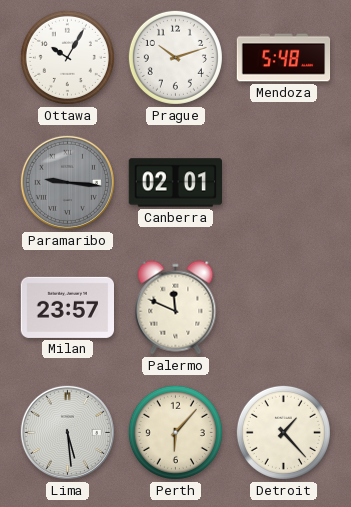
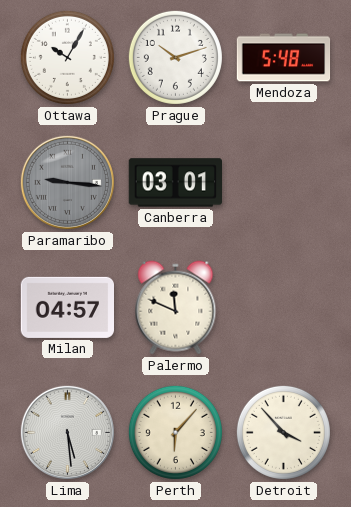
Canberra: 02:01 -> 03:01 (176, 183)
Milan: 23:57 -> 04:57 (68, 307)
Detroit: 1:23 -> 3:53 (283, 432)
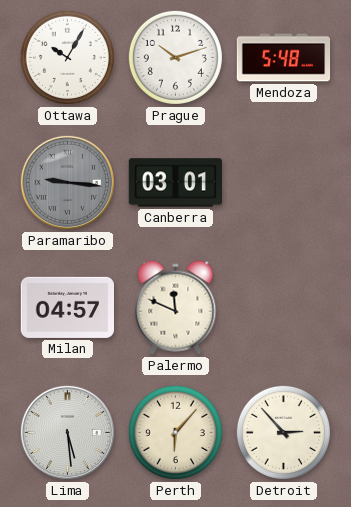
Detroit: 3:53 -> 2:53 (283, 432)
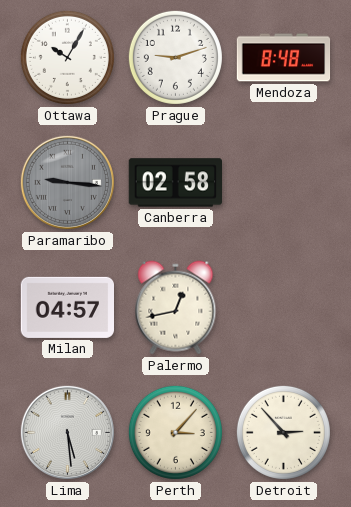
Prague: 10:12 -> 9:12 (175, 57)
Mendoza: 5:48 -> 8:48 (284, 58)
Canberra: 03:01 -> 02:58 (176, 183)
Palermo: 11:49 -> 12:43 (176, 308)
Perth: 6:07 -> 3:07 (175, 432)
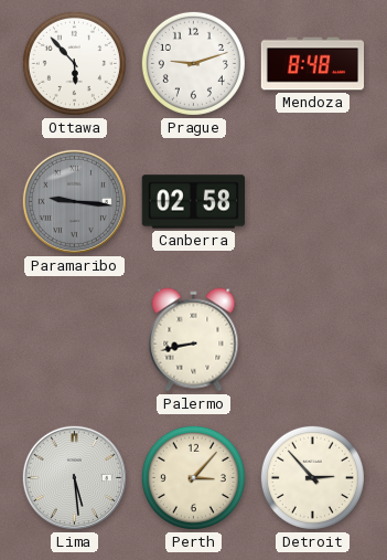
Ottawa: 10:05 -> 5:53 (74, 63)
Milan: 04:57 -> none (68, 307)
Palermo: 12:43 -> 8:43 (194, 340)
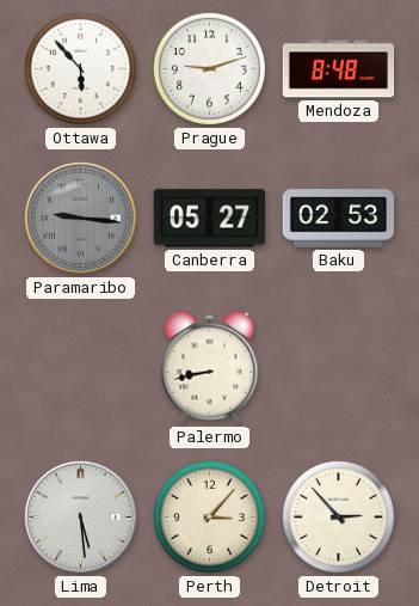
Canberra: 02:58 -> 05:27 (210, 219)
Baku: none -> 02:53 (339, 219)
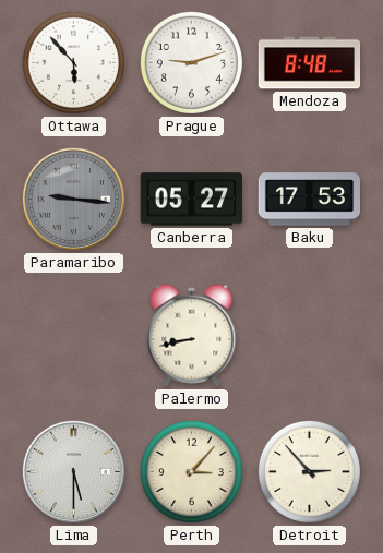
Baku: 02:53 -> 17:53 (310, 200)
Lima: 5:29 -> 5:30 (73, 471)
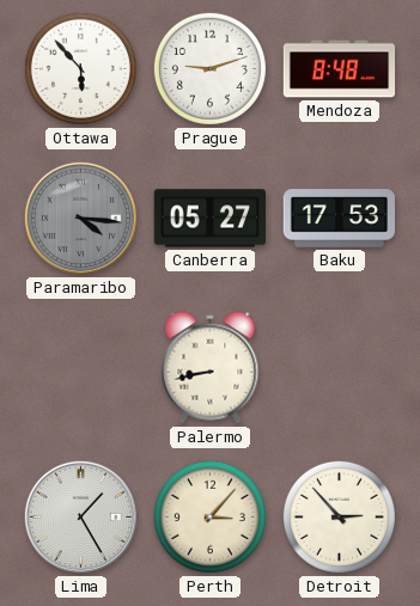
Paramaribo: 9:16 -> 4:16 (80, 218)
Lima: 5:30 -> 1:25 (80, 516)
